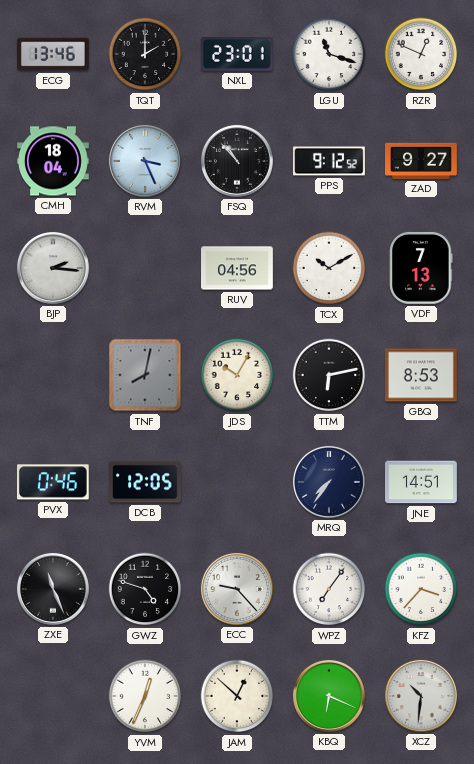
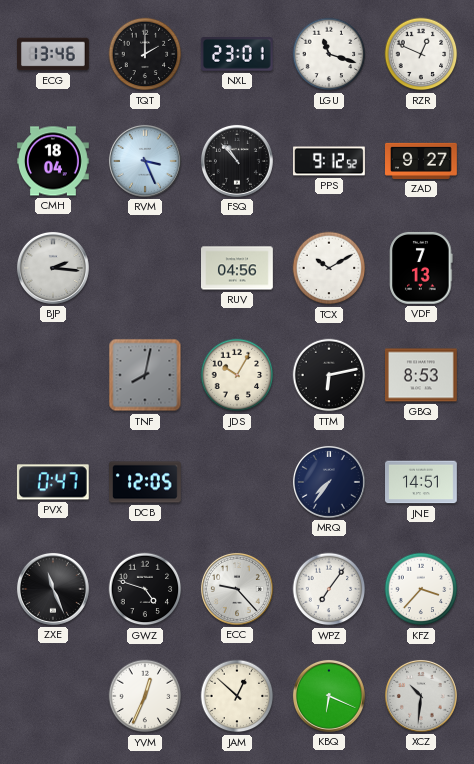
PVX: 0:46 -> 0:47 (53, 482)
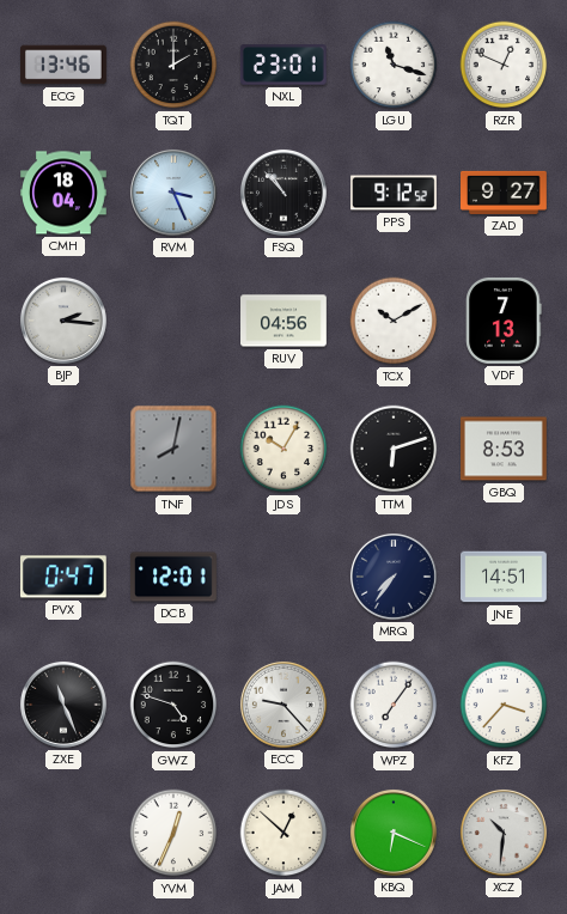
TTM: 6:13 -> 6:12 (394, 449)
DCB: 12:05 -> 12:01 (175, 577)
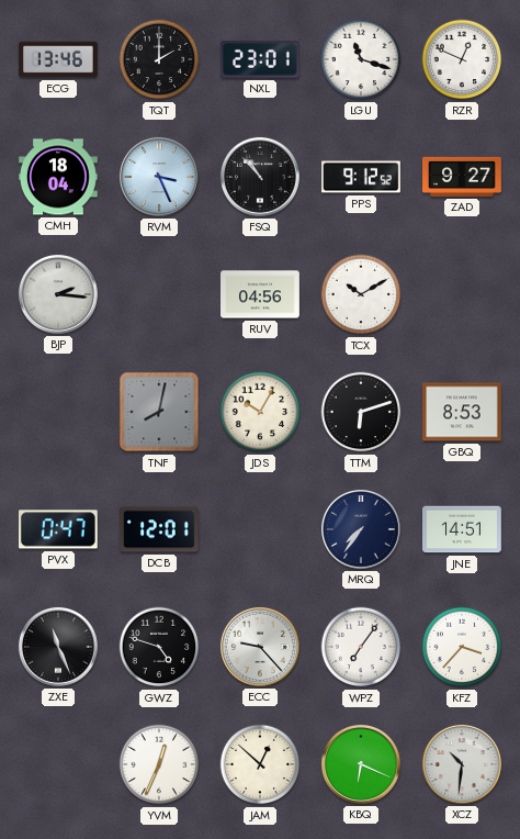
VDF: 7:13 -> none (504, 321)
